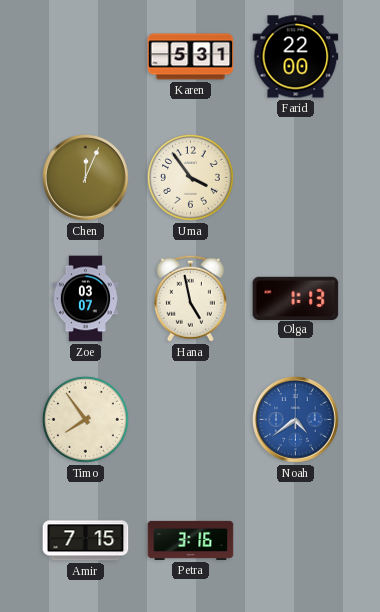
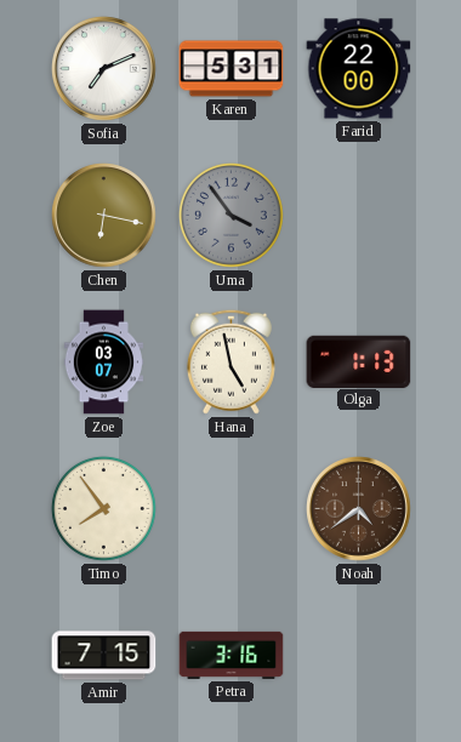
Sofia: none -> 7:11 (104, 69)
Chen: 12:04 -> 6:17 (104, 216)
Uma dial: cream -> grey (231, 215)
Noah dial: blue -> brown (359, 509)
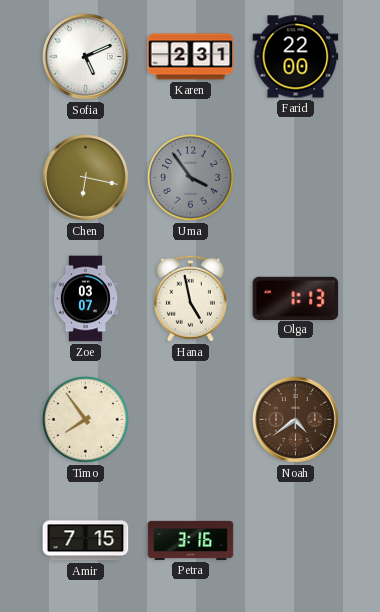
Sofia: 7:11 -> 5:11 (86, 57)
Karen: 5:31 -> 2:31 (191, 57)
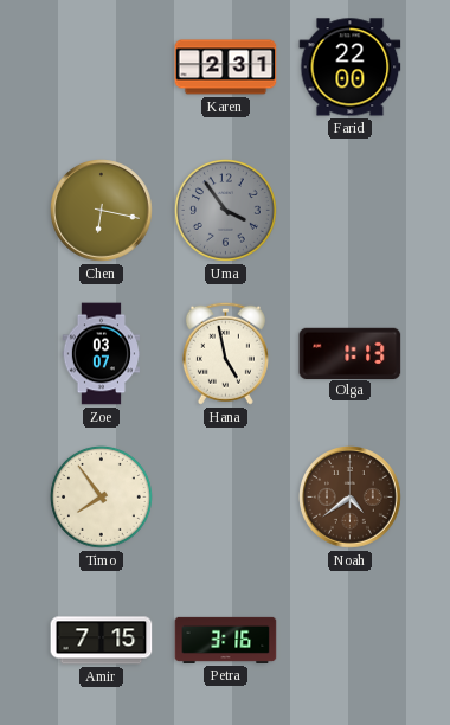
Sofia: 5:11 -> none (86, 57)
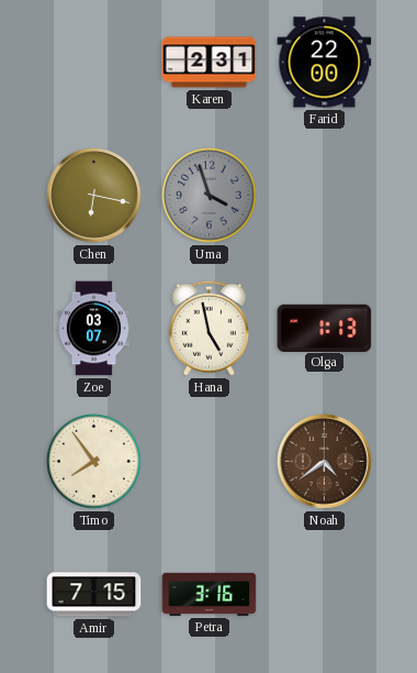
Uma: 3:54 -> 3:57 (208, 195)
